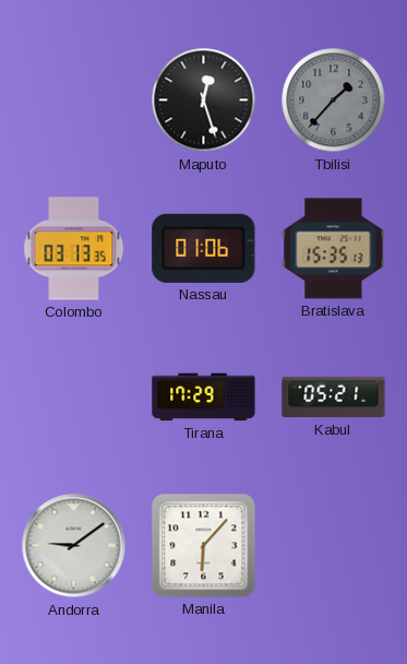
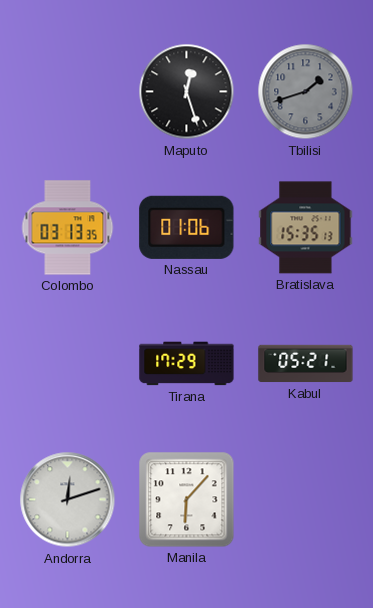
Tbilisi: 1:37 -> 1:42 (306, 92)
Andorra: 9:09 -> 12:12 (68, 500)
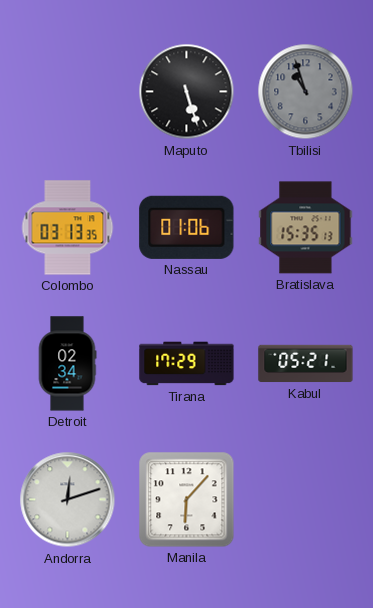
Maputo: 12:27 -> 5:27 (187, 92)
Tbilisi: 1:42 -> 10:57 (306, 92)
Detroit: none -> 02:34 (67, 364)
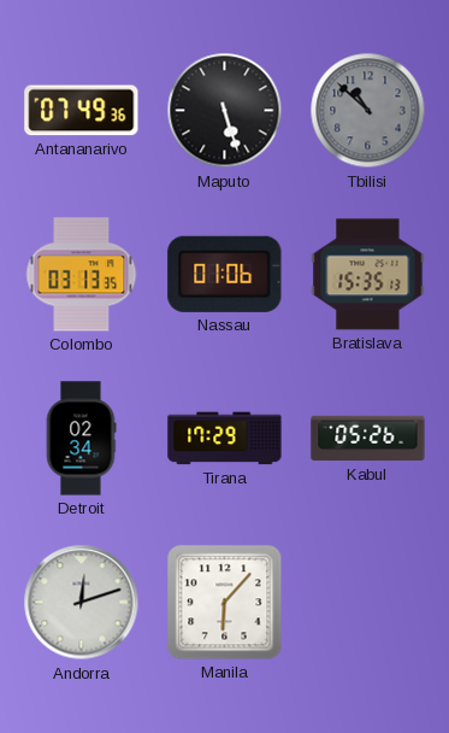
Antananarivo: none -> 07:49 (82, 111)
Tbilisi: 10:57 -> 10:52 (368, 111)
Kabul: 05:21 -> 05:26 (368, 439)
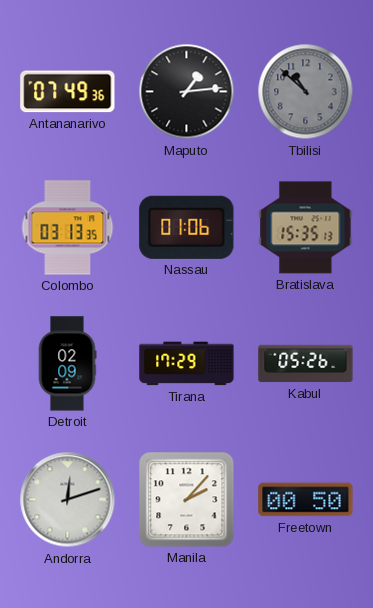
Maputo: 5:27 -> 1:14 (187, 92)
Detroit: 02:34 -> 02:09 (67, 364)
Manila: 6:07 -> 2:07 (187, 500)
Freetown: none -> 00:50 (306, 500)
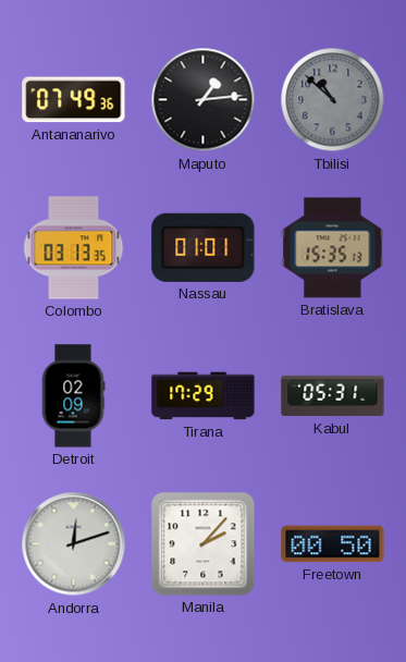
Nassau: 01:06 -> 01:01 (204, 247)
Kabul: 05:26 -> 05:31 (333, 396)
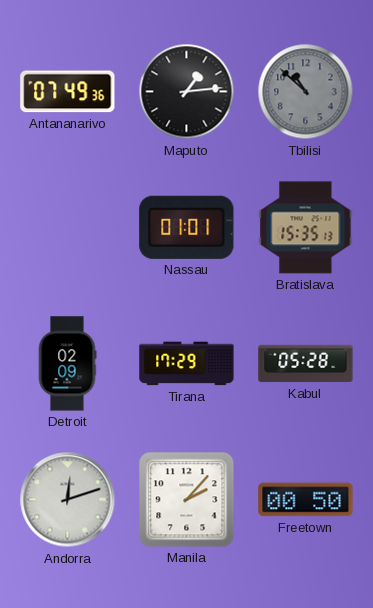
Colombo: 03:13 -> none (74, 248)
Kabul: 05:31 -> 05:28 (306, 364)
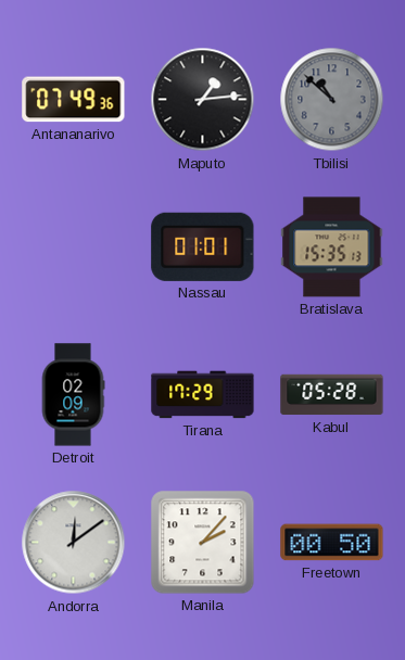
Andorra: 12:12 -> 12:09 (74, 543)
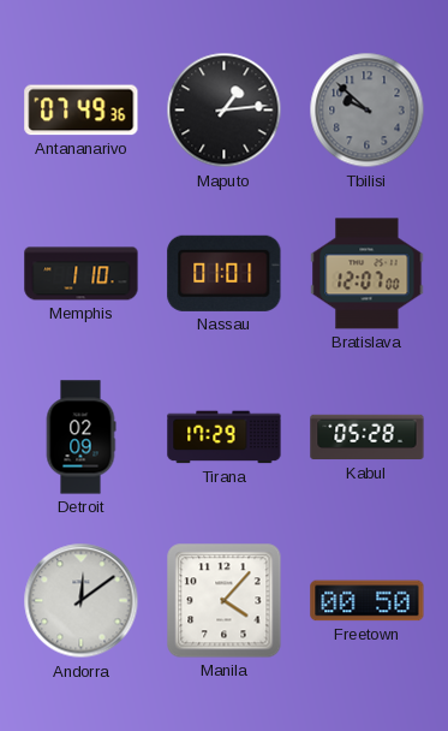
Tbilisi: 10:52 -> 9:52 (368, 111)
Memphis: none -> 1:10 (82, 274)
Bratislava: 15:35 -> 12:07 (368, 274)
Manila: 2:07 -> 4:07 (225, 601)
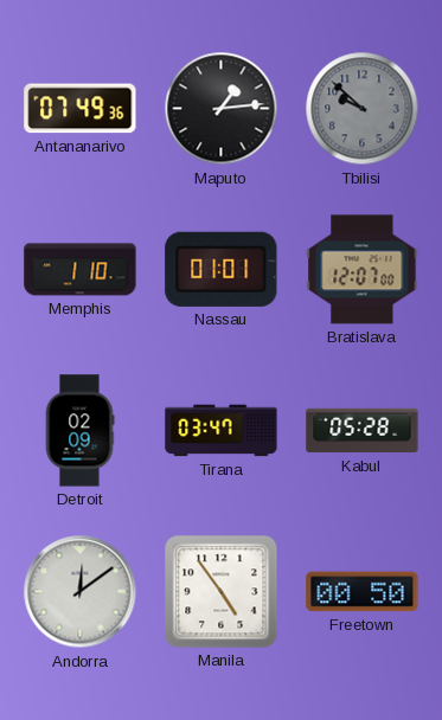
Tirana: 17:29 -> 03:47 (222, 431)
Manila: 4:07 -> 4:54 (222, 592)
